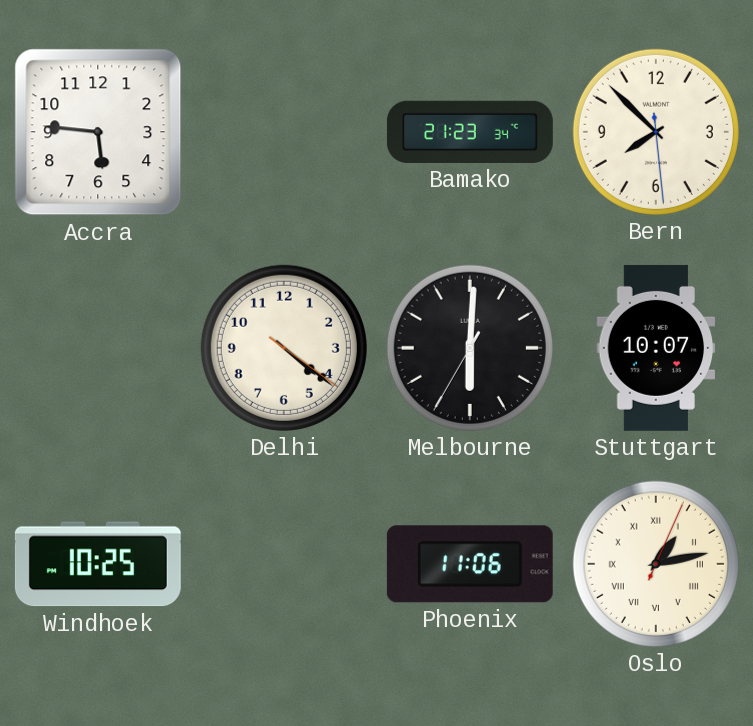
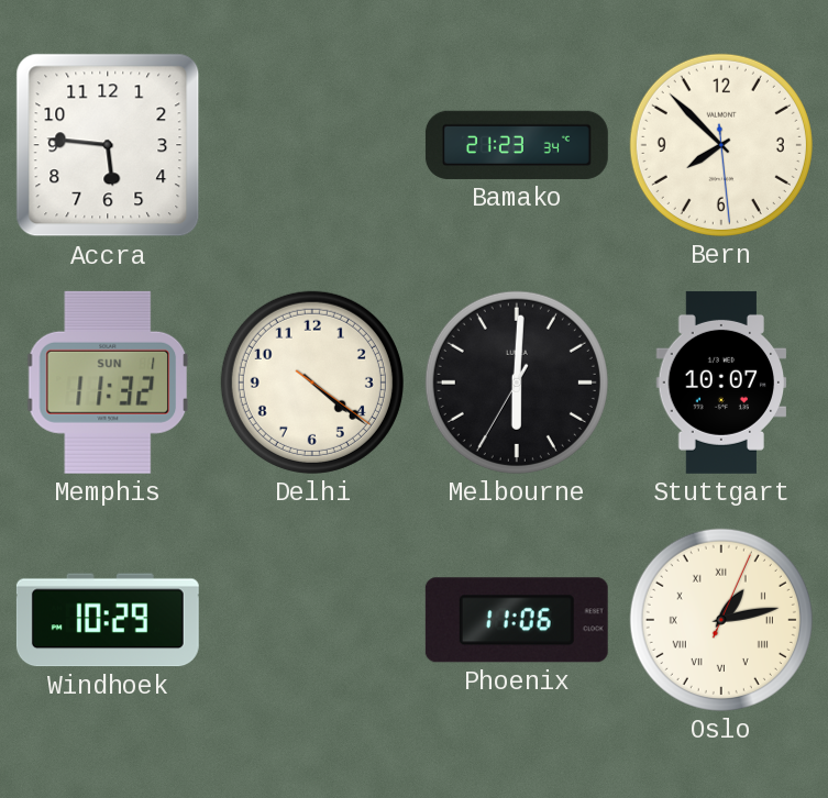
Memphis: none -> 11:32 (108, 383)
Windhoek: 10:25 -> 10:29 (108, 620)
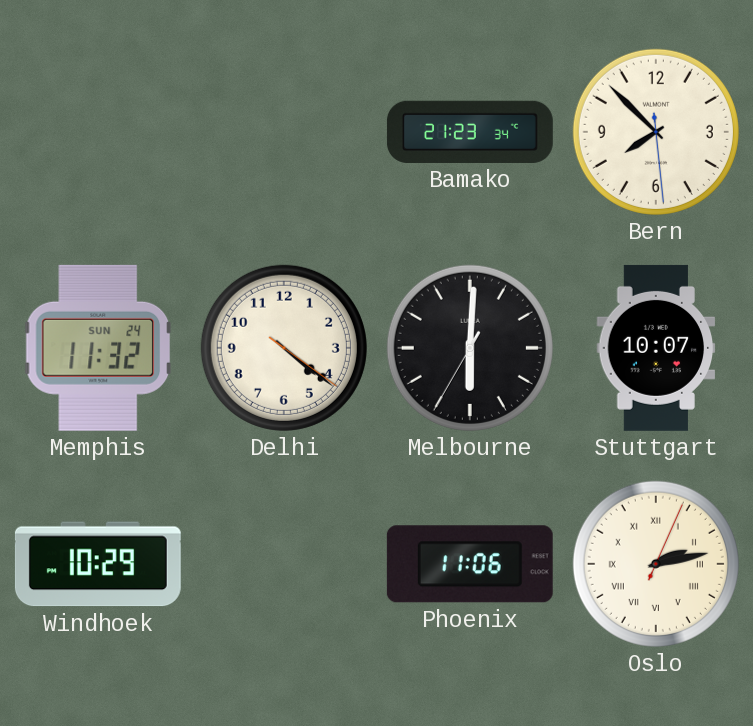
Accra: 5:46 -> none (108, 145)
Memphis date: SUN 1 -> SUN 24 (98, 348)
Oslo: 1:13 -> 2:13 (656, 564)
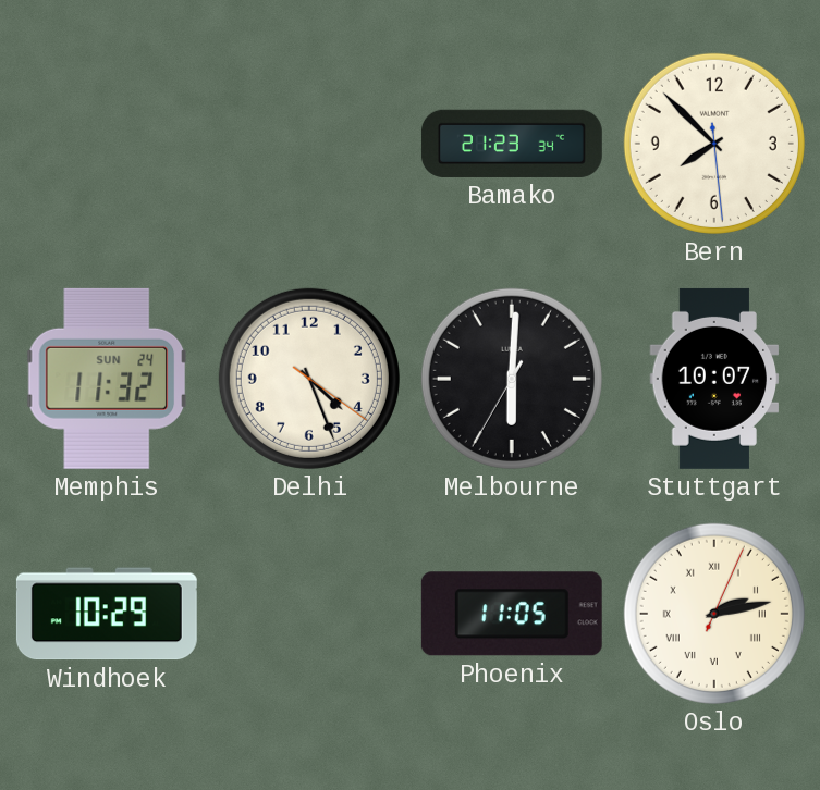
Delhi: 4:21 -> 4:26 (309, 379)
Phoenix: 11:06 -> 11:05 (512, 614)
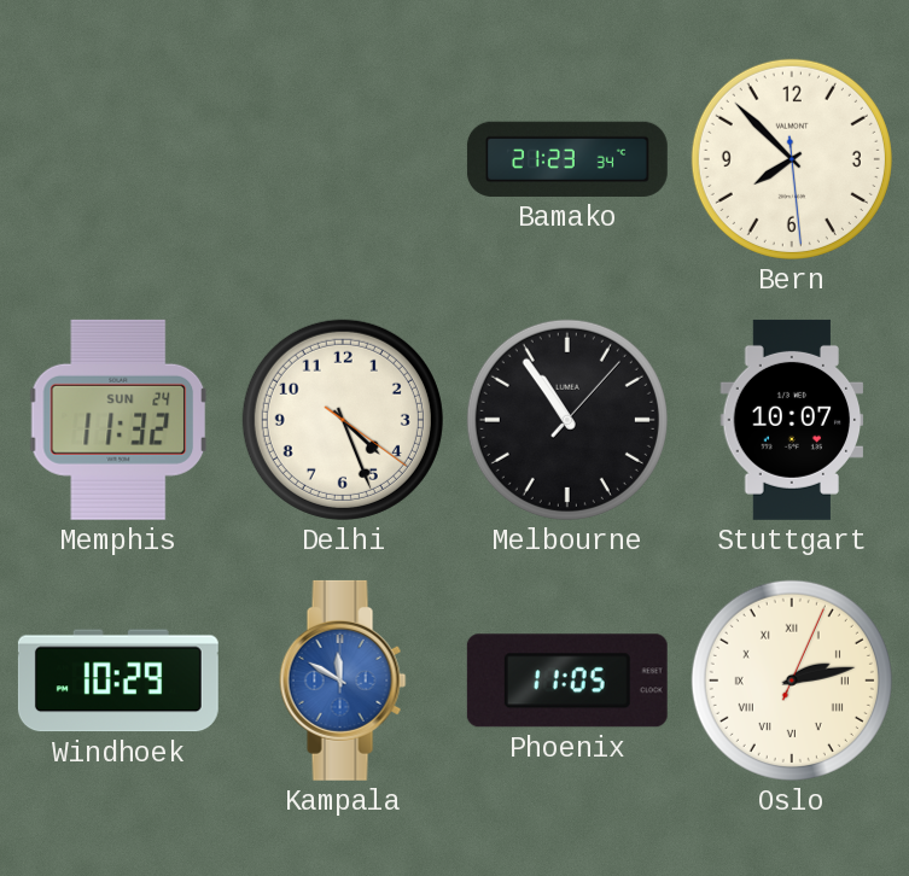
Melbourne: 6:00 -> 10:54 (567, 420)
Kampala: none -> 11:50 (343, 681)
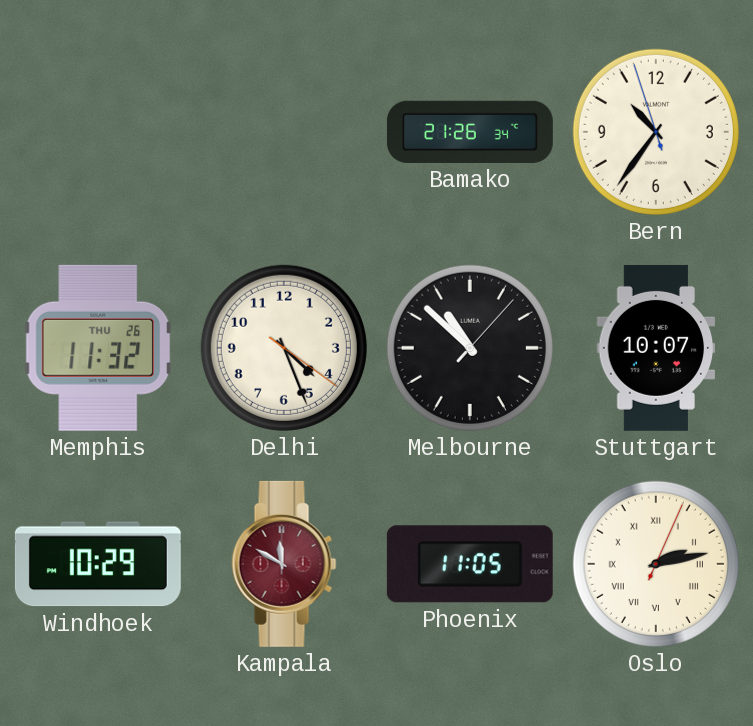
Bamako: 21:23 -> 21:26 (470, 132)
Bern: 7:52 -> 10:35 (656, 132)
Memphis date: SUN 24 -> THU 26 (98, 348)
Melbourne: 10:54 -> 10:52 (470, 348)
Kampala dial: blue -> burgundy (284, 564)
